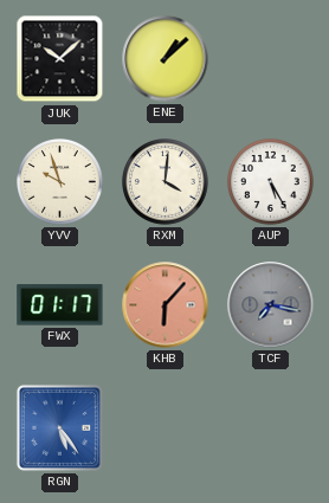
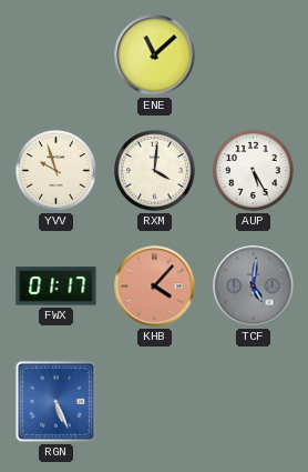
JUK: 10:08 -> none (60, 59)
ENE: 1:08 -> 11:08 (155, 56)
KHB: 6:07 -> 4:07 (155, 287)
TCF: 7:17 -> 5:01 (254, 287)
RGN: 5:24 -> 5:26 (55, 401)
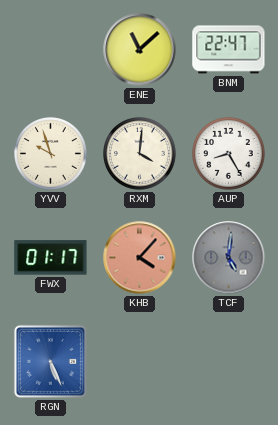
BNM: none -> 22:47 (229, 50)
AUP: 5:25 -> 8:25 (229, 154)
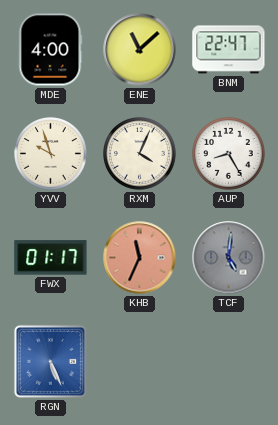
MDE: none -> 4:00 (51, 50)
RXM: 4:01 -> 4:04 (140, 154)
KHB: 4:07 -> 11:34 (140, 258)
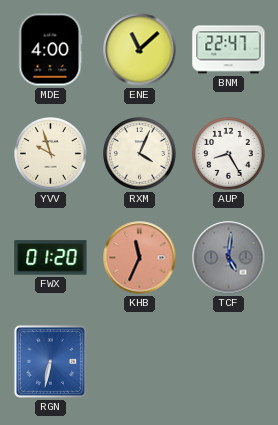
FWX: 01:17 -> 01:20 (51, 258)
RGN: 5:26 -> 6:32 (50, 361)
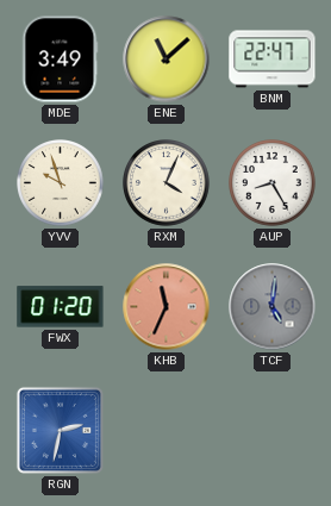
MDE: 4:00 -> 3:49 (61, 60)
RGN: 6:32 -> 2:32 (60, 430)
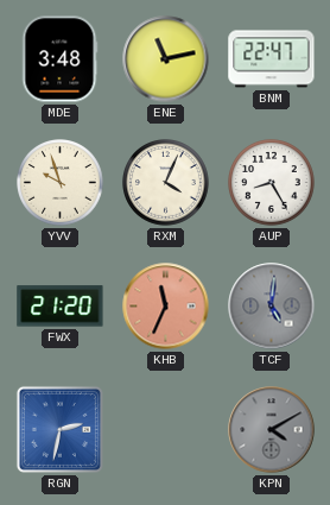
MDE: 3:49 -> 3:48 (61, 59)
ENE: 11:08 -> 11:13 (166, 59)
FWX: 01:20 -> 21:20 (61, 307)
KPN: none -> 4:10 (272, 430)
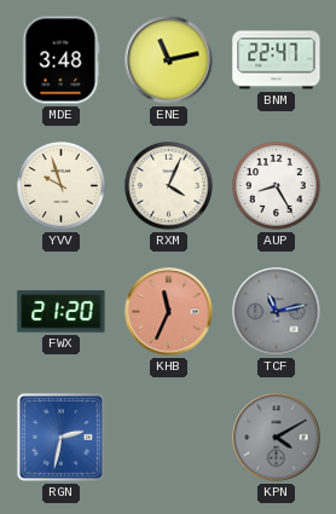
TCF: 5:01 -> 11:13 (277, 312)
